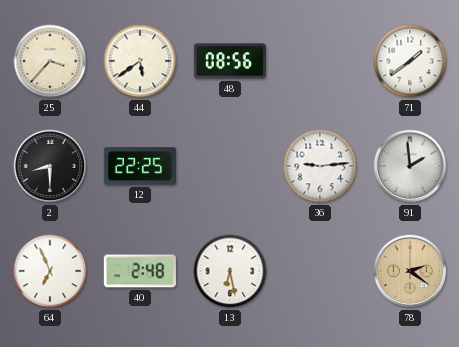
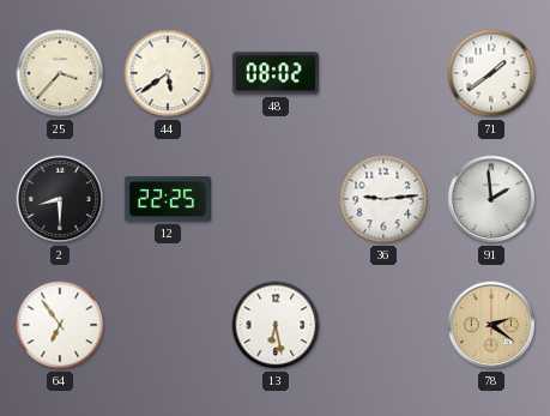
48: 08:56 -> 08:02 (276, 73)
64: 6:56 -> 6:54 (60, 325)
40: 2:48 -> none (140, 271)
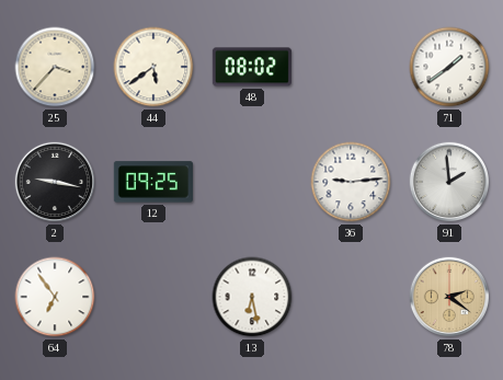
2: 8:30 -> 9:17 (55, 182)
12: 22:25 -> 09:25 (153, 182)
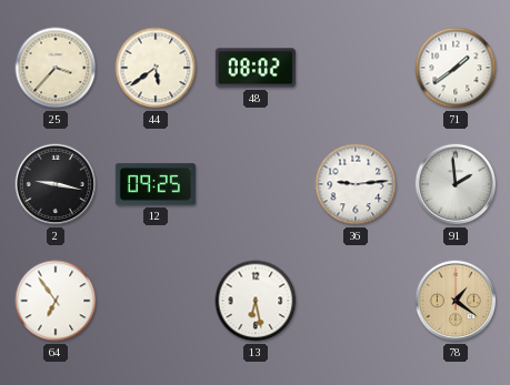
78: 2:21 -> 1:21 (456, 301)
